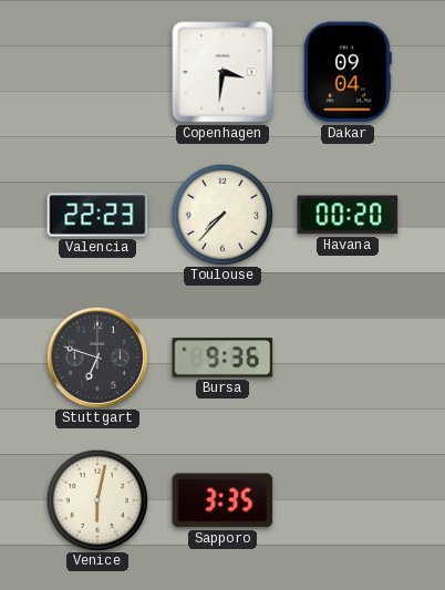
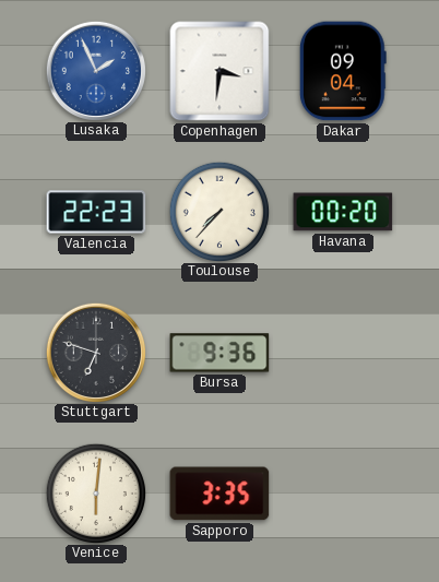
Lusaka: none -> 1:56 (95, 70)
Venice: 6:02 -> 6:01 (95, 492)
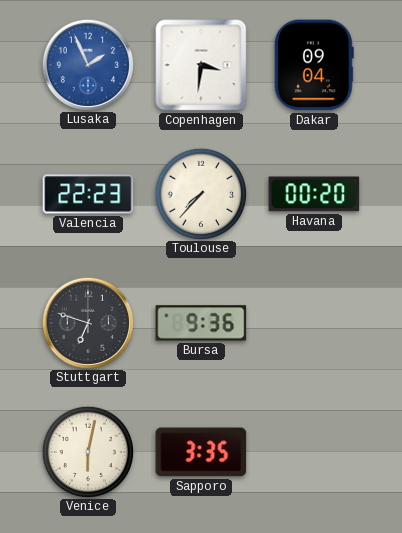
Venice: 6:01 -> 6:02 (87, 451)
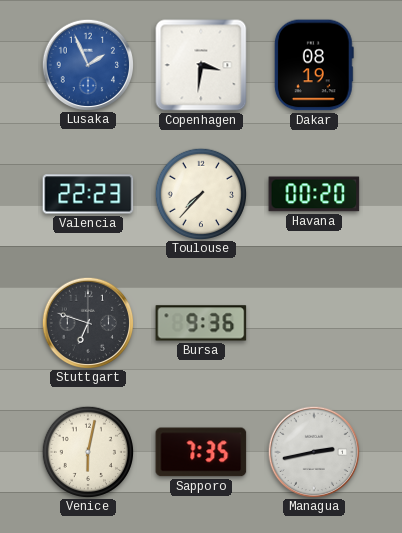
Dakar: 09:04 -> 08:19 (314, 65)
Sapporo: 3:35 -> 7:35 (201, 452)
Managua: none -> 2:43 (313, 451)
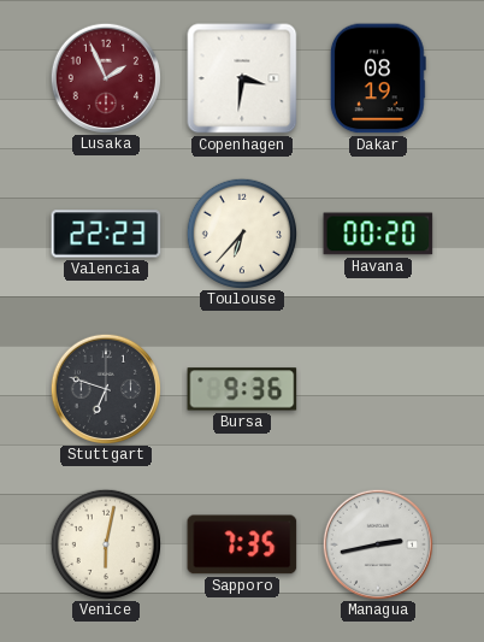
Lusaka dial: blue -> burgundy (105, 77)
Toulouse: 7:37 -> 6:37 (241, 232)
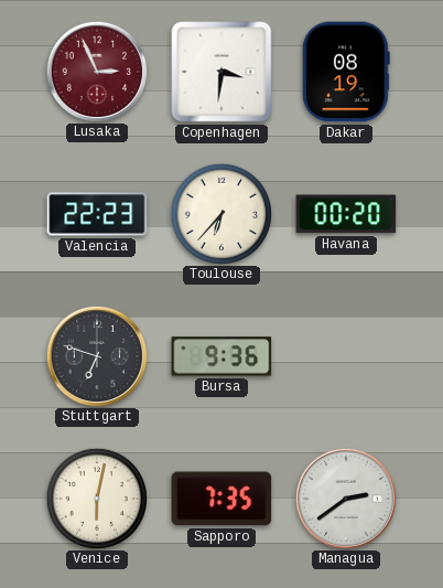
Lusaka: 1:56 -> 2:56 (96, 71)
Managua: 2:43 -> 2:39 (345, 498)
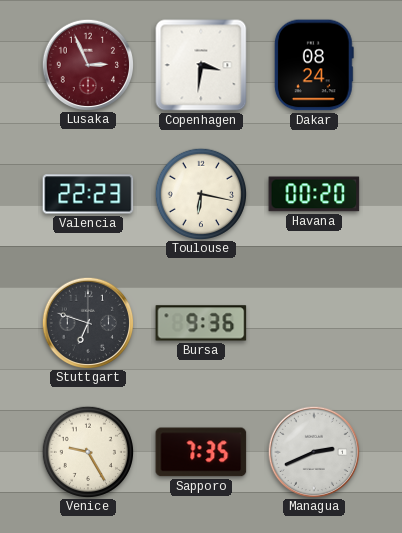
Dakar: 08:19 -> 08:24 (314, 65)
Toulouse: 6:37 -> 6:17 (200, 193)
Venice: 6:02 -> 9:25 (87, 451)
Managua: 2:39 -> 2:41 (313, 451)
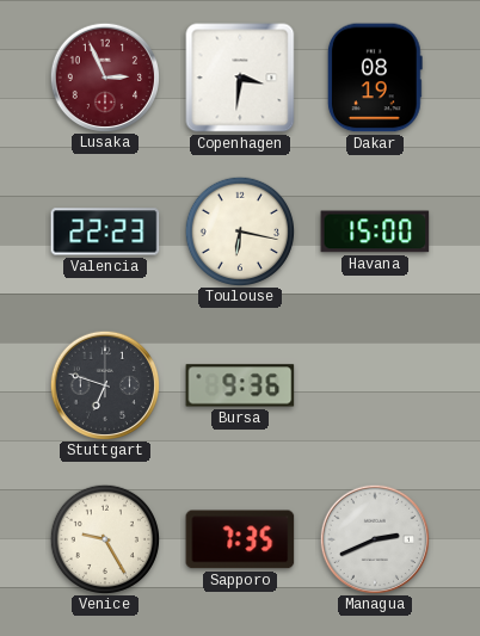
Dakar: 08:24 -> 08:19 (375, 78)
Havana: 00:20 -> 15:00 (375, 231)
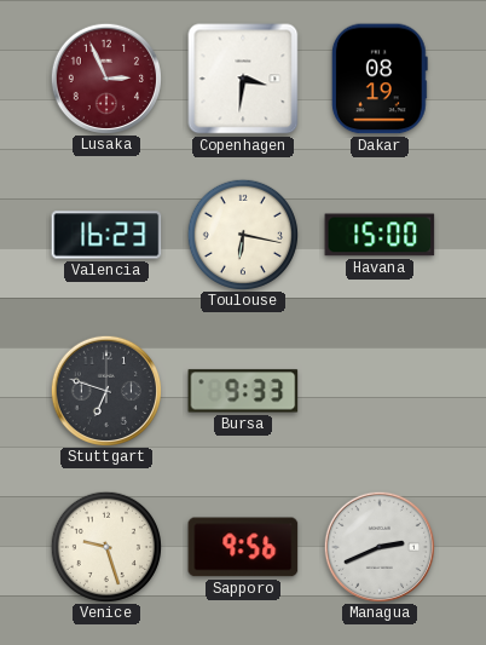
Valencia: 22:23 -> 16:23 (106, 235)
Bursa: 9:36 -> 9:33 (243, 391)
Venice: 9:25 -> 9:27 (105, 546)
Sapporo: 7:35 -> 9:56 (243, 547)
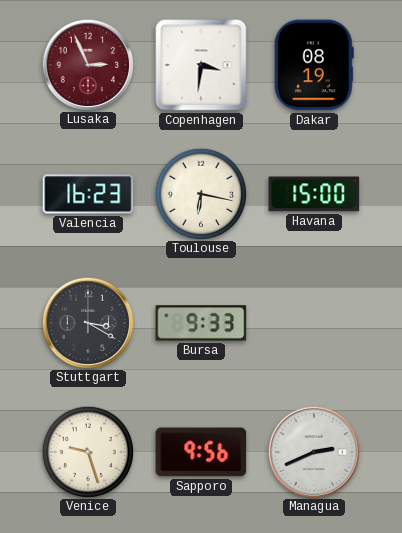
Stuttgart: 6:48 -> 3:20 (87, 322)
